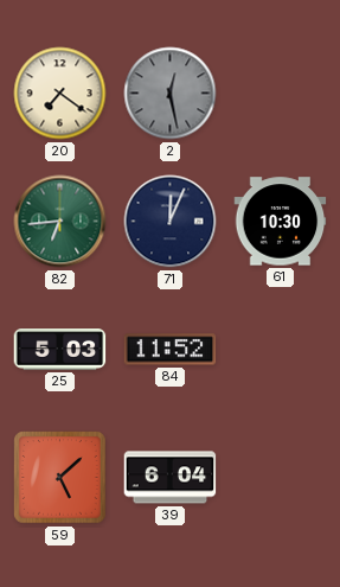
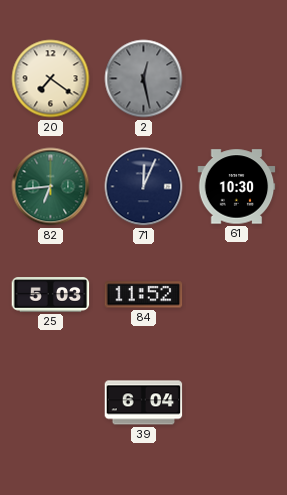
59: 5:08 -> none (60, 478)
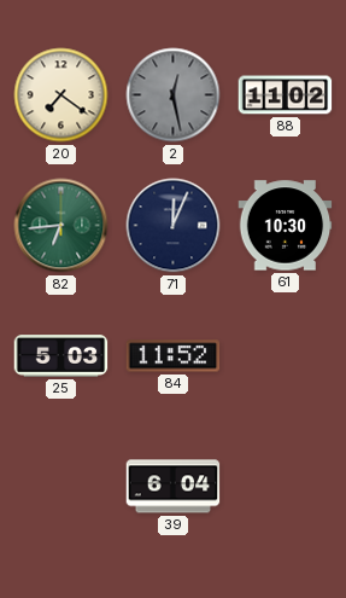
88: none -> 11:02 (286, 95)
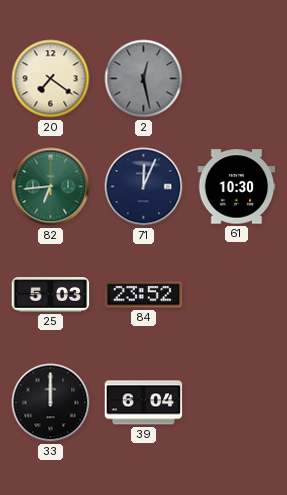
88: 11:02 -> none (286, 95)
84: 11:52 -> 23:52 (144, 295)
33: none -> 12:00 (51, 403)
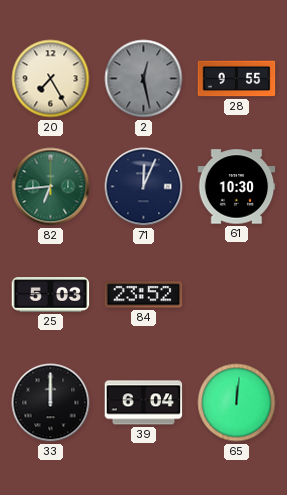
20: 7:21 -> 7:25 (51, 79)
28: none -> 9:55 (237, 79)
65: none -> 12:01 (237, 403)
